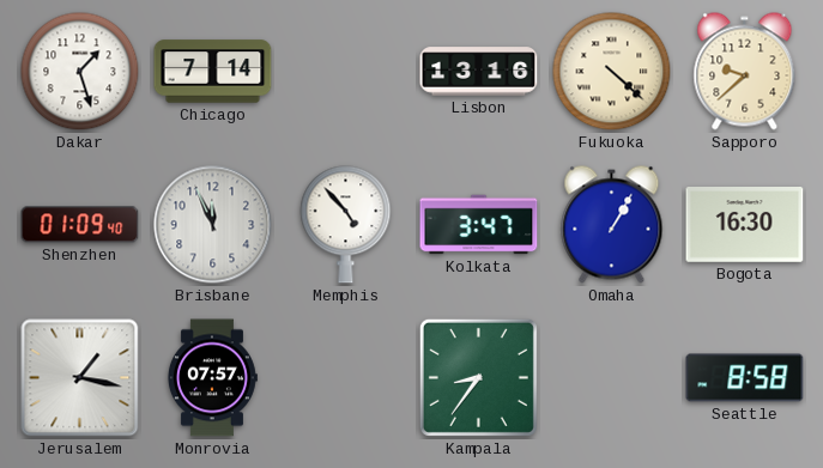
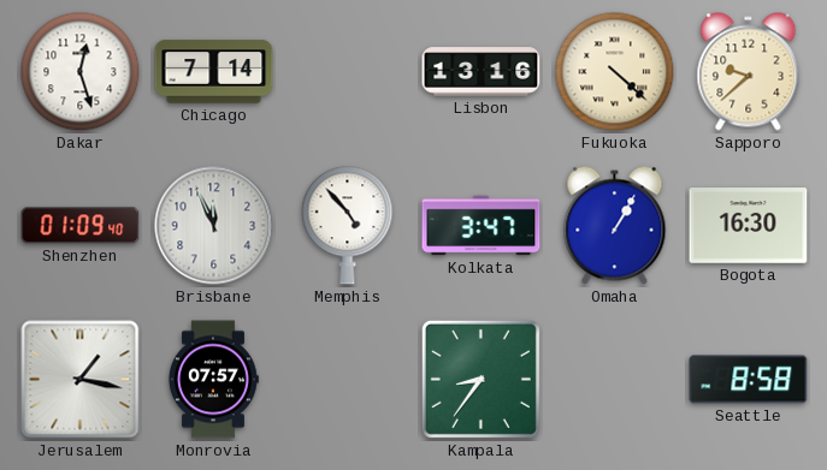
Dakar: 1:27 -> 12:27 (81, 72)
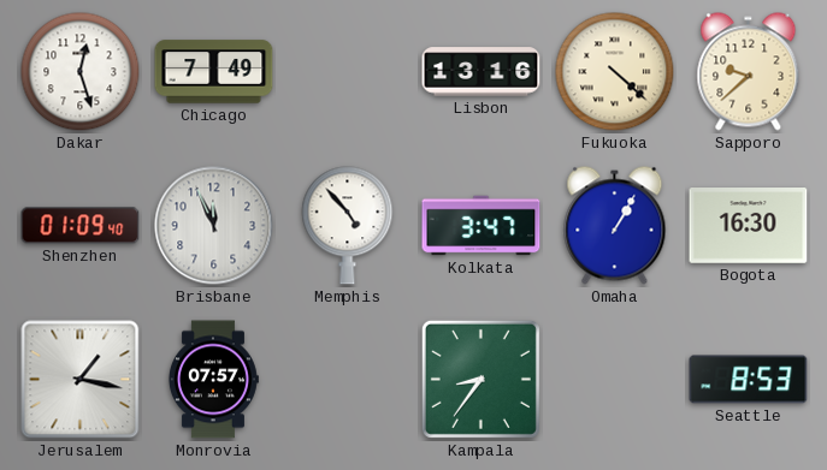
Chicago: 7:14 -> 7:49 (214, 72)
Seattle: 8:58 -> 8:53 (749, 380)
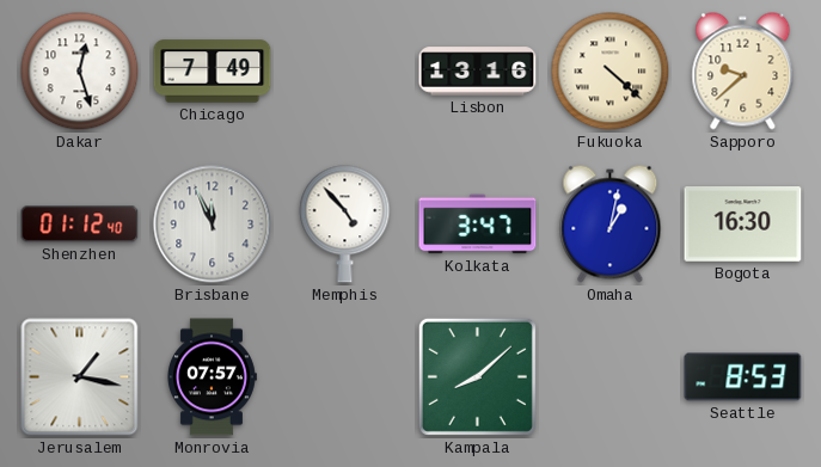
Shenzhen: 01:09 -> 01:12 (80, 225)
Omaha: 1:05 -> 1:02 (611, 225)
Kampala: 8:36 -> 8:08 (477, 376)
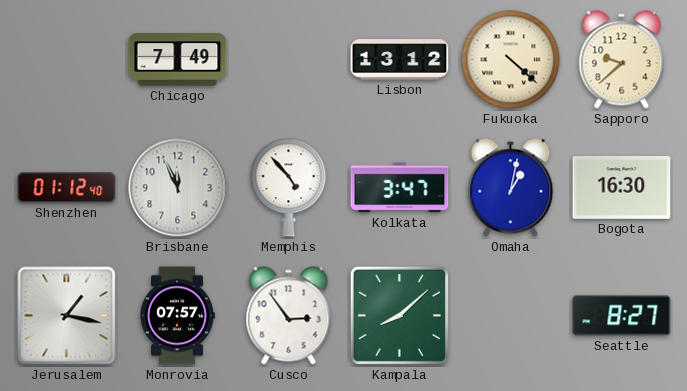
Dakar: 12:27 -> none (80, 72)
Lisbon: 13:16 -> 13:12 (400, 60)
Cusco: none -> 2:54 (289, 316)
Seattle: 8:53 -> 8:27 (622, 316)
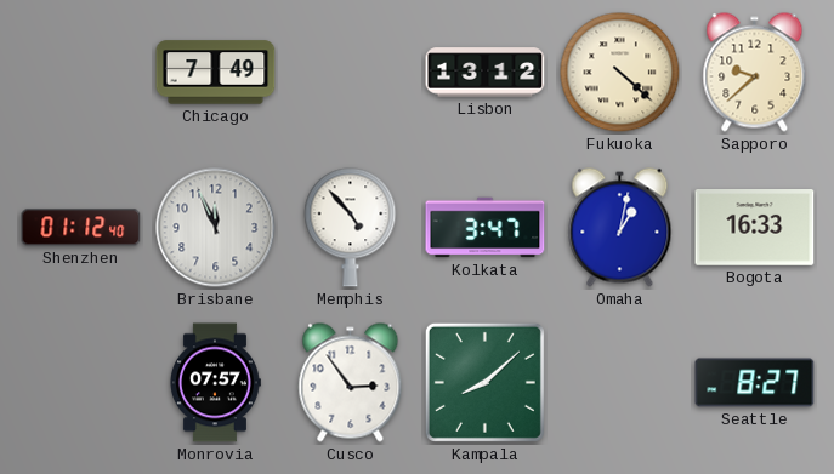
Bogota: 16:30 -> 16:33 (755, 228)
Jerusalem: 1:17 -> none (67, 316)
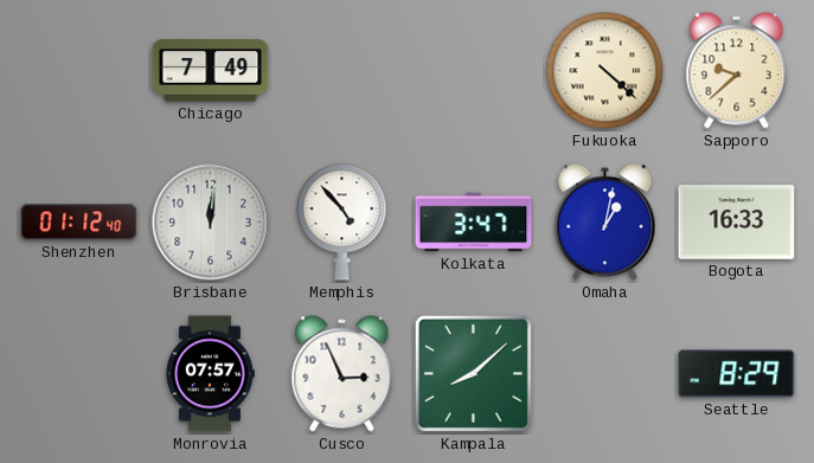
Lisbon: 13:12 -> none (486, 73)
Brisbane: 11:56 -> 12:01 (211, 223)
Cusco: 2:54 -> 2:56 (342, 374)
Seattle: 8:27 -> 8:29 (737, 374)
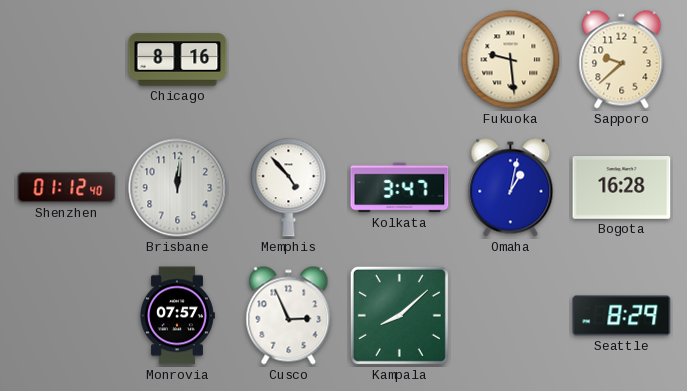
Chicago: 7:49 -> 8:16 (178, 60)
Fukuoka: 4:22 -> 9:29 (511, 60)
Bogota: 16:33 -> 16:28 (622, 188)
